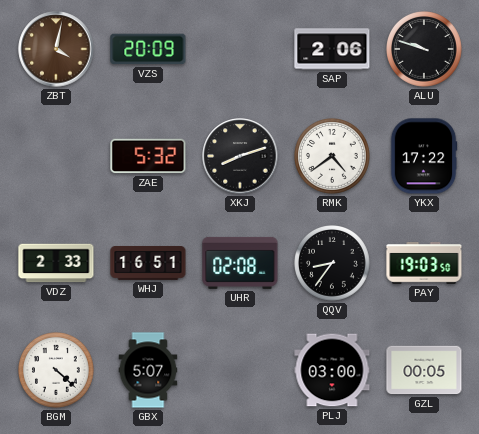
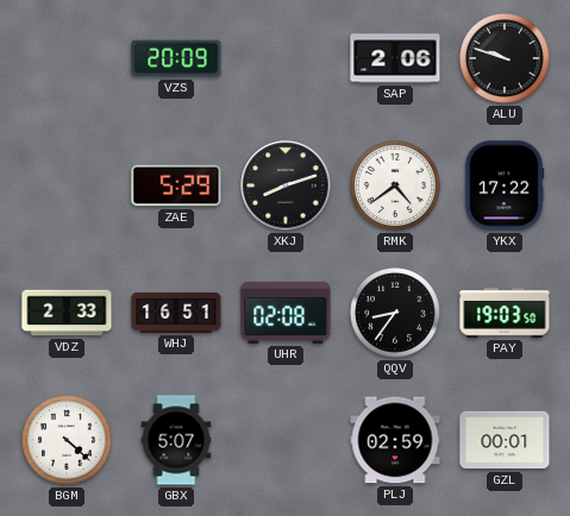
ZBT: 4:02 -> none (56, 49)
ZAE: 5:32 -> 5:29 (176, 185)
PLJ: 03:00 -> 02:59 (395, 440)
GZL: 00:05 -> 00:01 (505, 440)
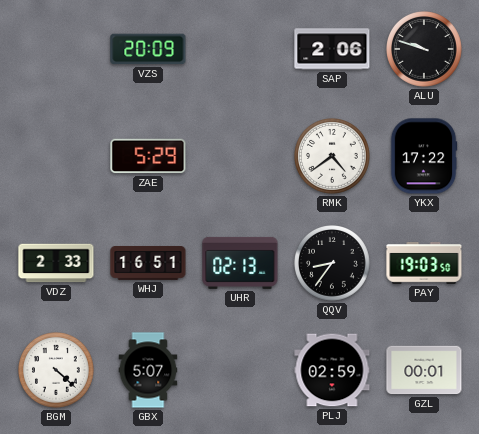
XKJ: 8:12 -> none (286, 185)
UHR: 02:08 -> 02:13 (240, 263)
